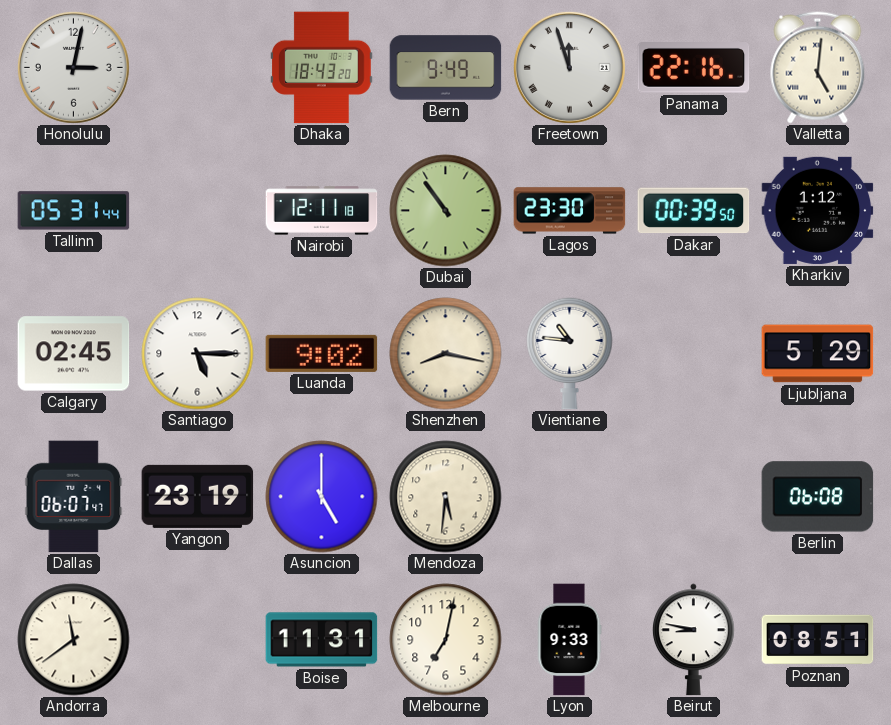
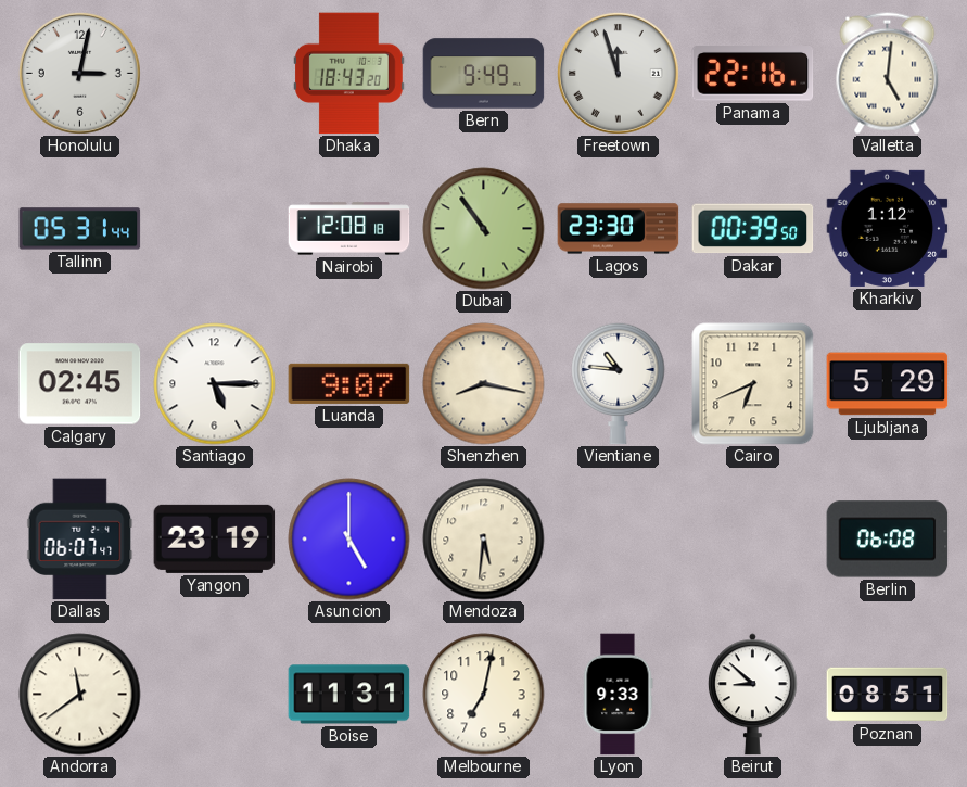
Nairobi: 12:11 -> 12:08 (349, 229)
Luanda: 9:02 -> 9:07 (349, 383)
Cairo: none -> 6:41 (753, 384)
Beirut: 8:47 -> 8:52 (752, 695)
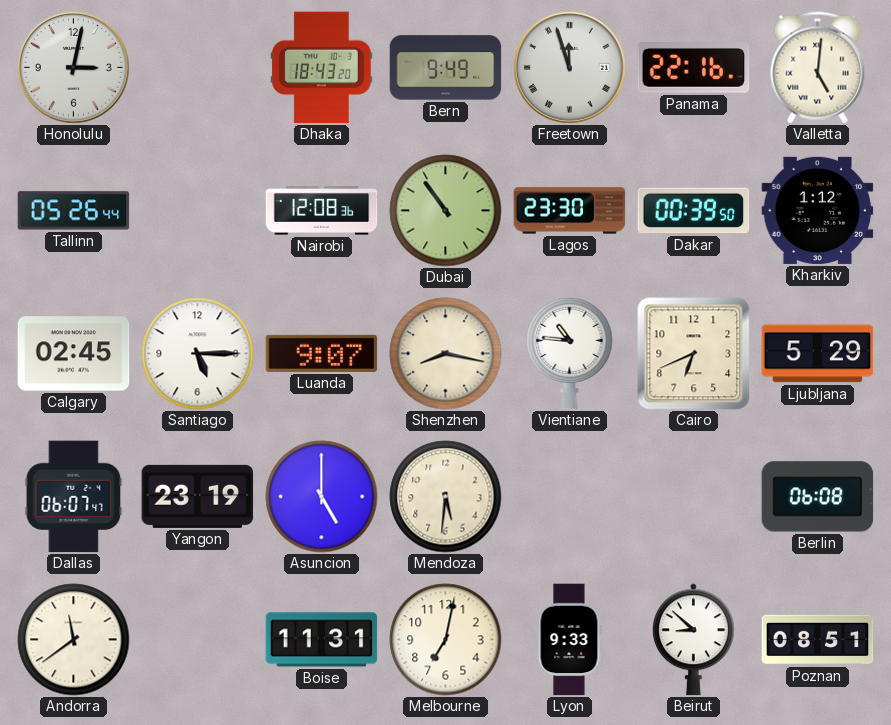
Tallinn: 05:31 -> 05:26 (74, 211)
Nairobi: 12:08:18 -> 12:08:36 (322, 211)
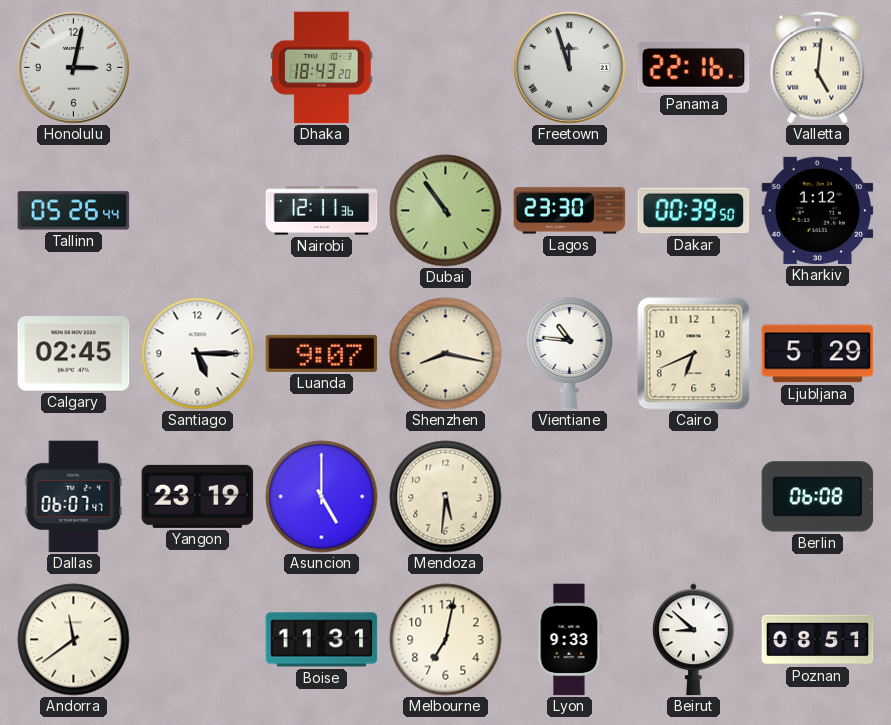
Bern: 9:49 -> none (446, 68)
Nairobi: 12:08 -> 12:11 (322, 211)
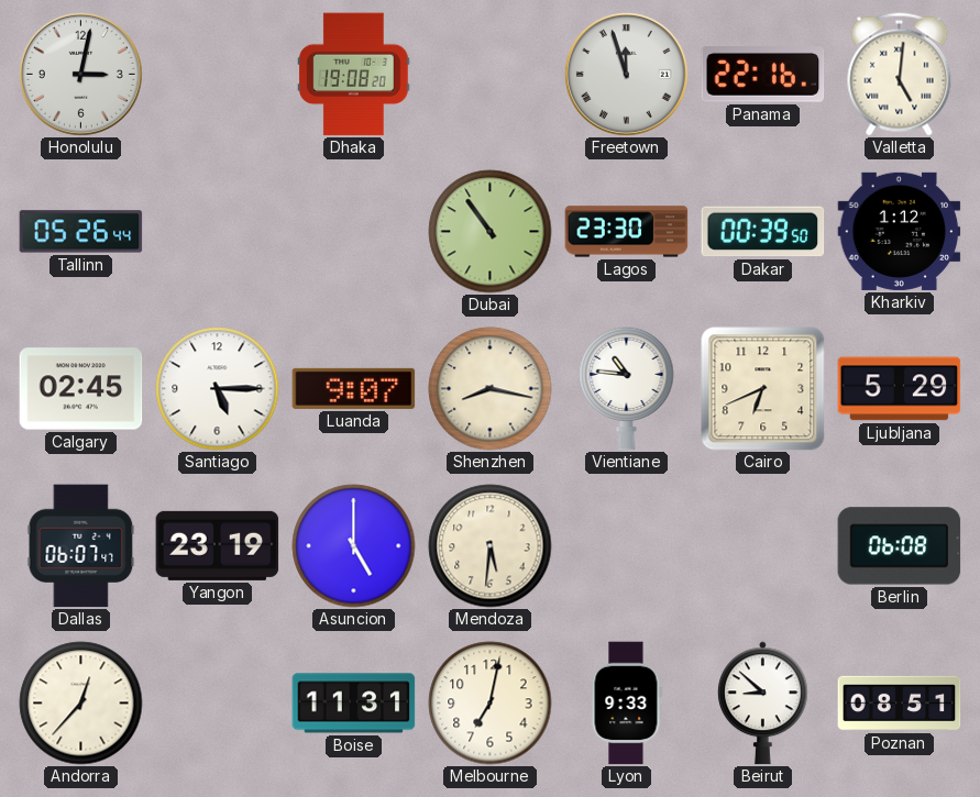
Dhaka: 18:43 -> 19:08 (354, 75)
Nairobi: 12:11 -> none (322, 211)
Andorra: 11:39 -> 12:37 (81, 704)
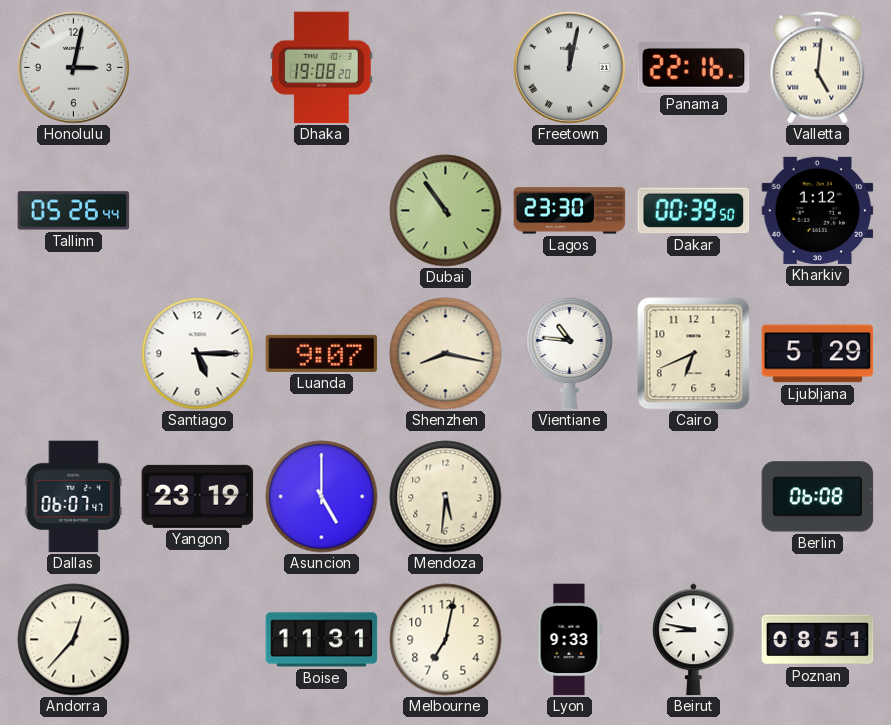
Freetown: 11:57 -> 12:02 (569, 67)
Calgary: 02:45 -> none (81, 389)
Beirut: 8:52 -> 8:47 (693, 640)
